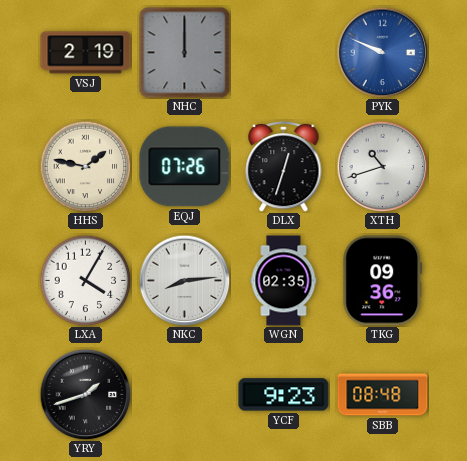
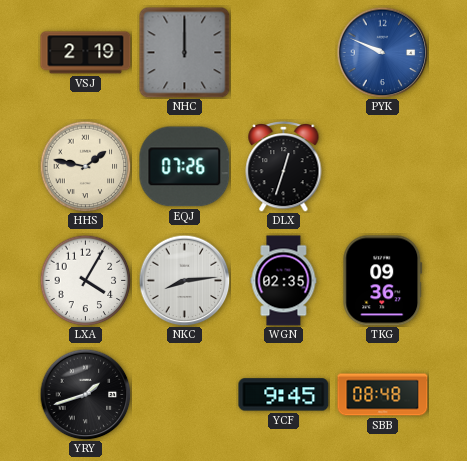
XTH: 10:42 -> none (382, 166)
YCF: 9:23 -> 9:45 (284, 395)
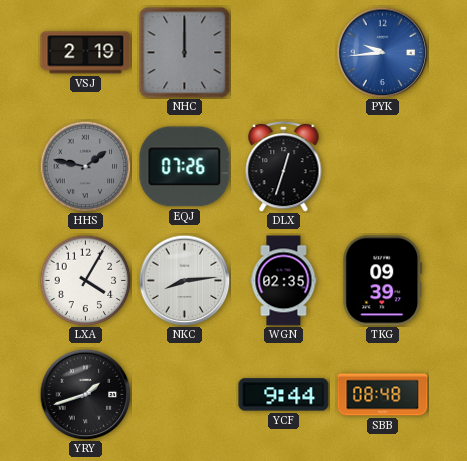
PYK: 9:49 -> 9:44 (382, 52)
HHS dial: cream -> grey (85, 166)
TKG: 09:36 -> 09:39 (383, 281)
YCF: 9:45 -> 9:44 (284, 395)
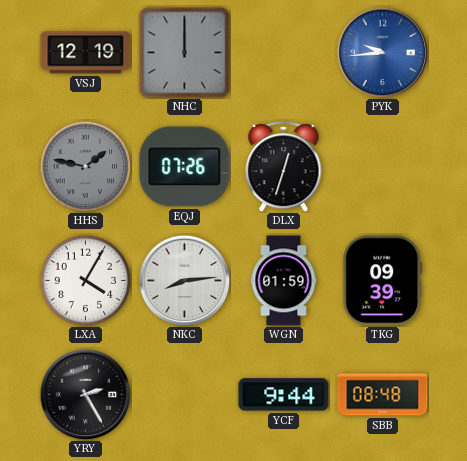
VSJ: 2:19 -> 12:19 (86, 53)
WGN: 02:35 -> 01:59 (284, 281)
YRY: 1:42 -> 2:25 (85, 394)
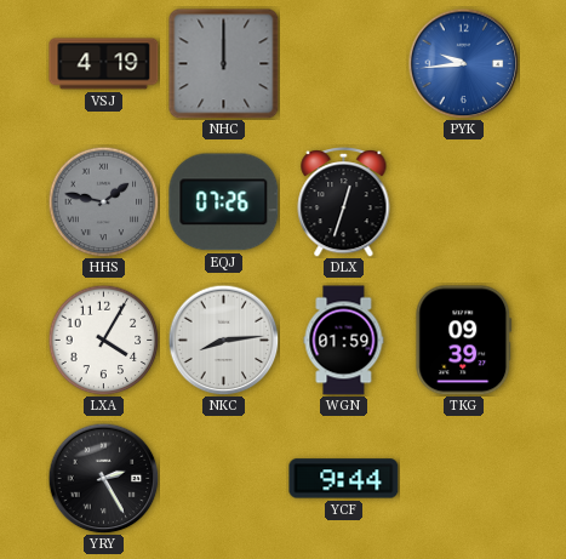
VSJ: 12:19 -> 4:19 (104, 64)
SBB: 08:48 -> none (383, 395)
